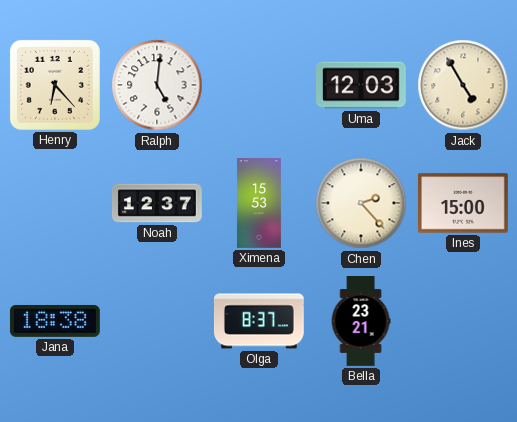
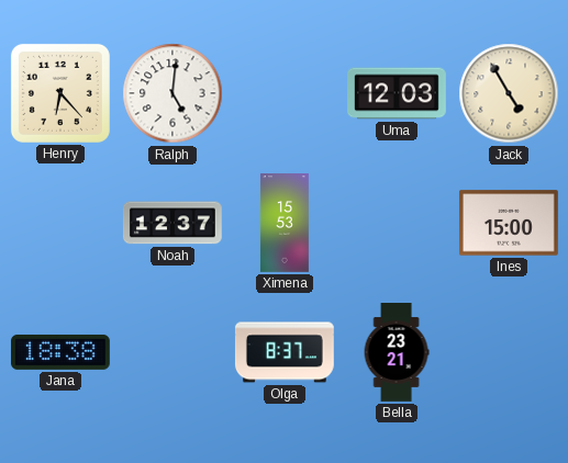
Chen: 2:23 -> none (361, 203)
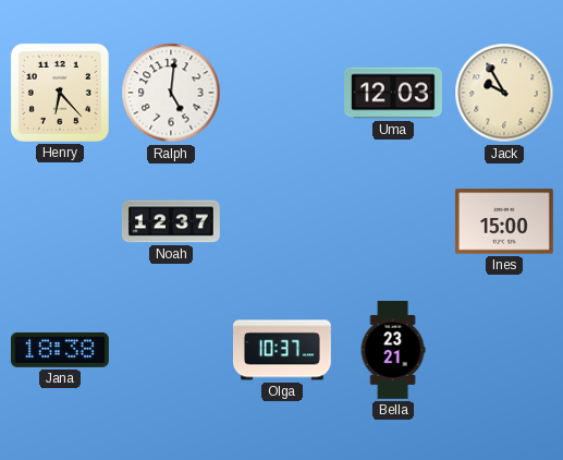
Jack: 4:55 -> 9:55 (504, 93)
Ximena: 15:53 -> none (285, 224)
Olga: 8:37 -> 10:37 (282, 350)
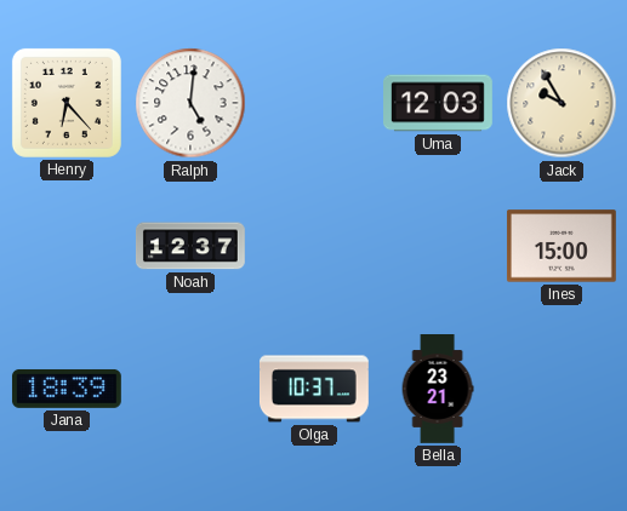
Jana: 18:38 -> 18:39 (67, 389)
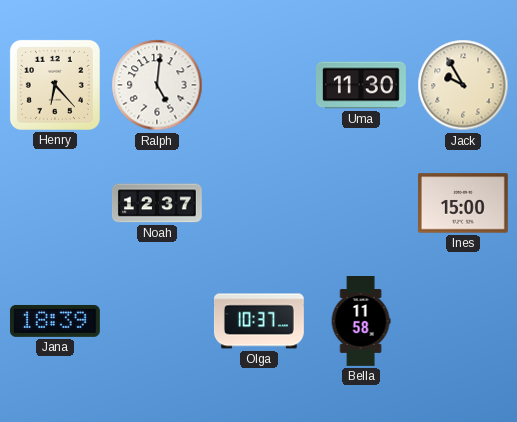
Uma: 12:03 -> 11:30 (362, 85)
Bella: 23:21 -> 11:58 (361, 322)
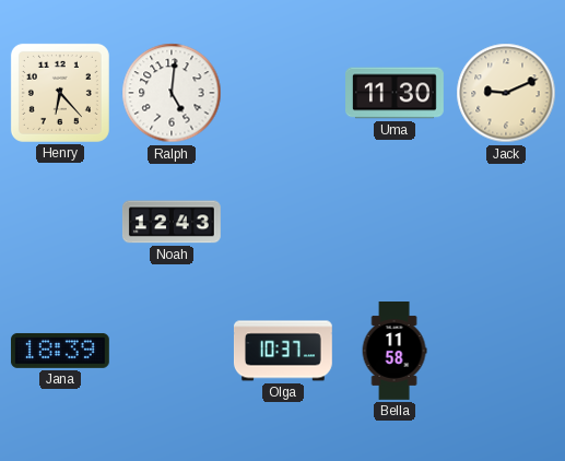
Jack: 9:55 -> 9:11 (506, 93)
Noah: 12:37 -> 12:43 (172, 222)
Ines: 15:00 -> none (463, 203)
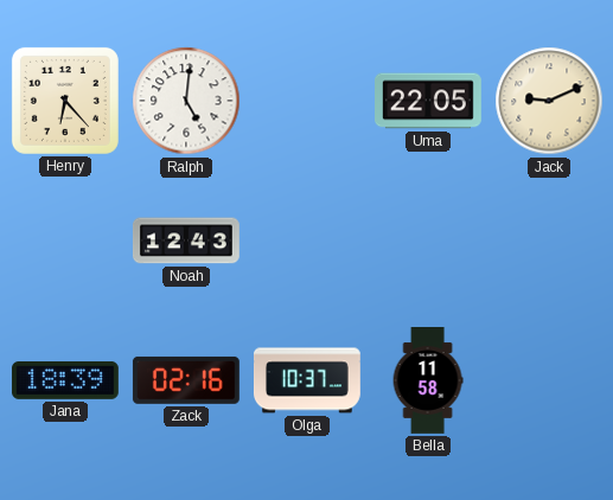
Uma: 11:30 -> 22:05 (429, 101)
Zack: none -> 02:16 (186, 380)
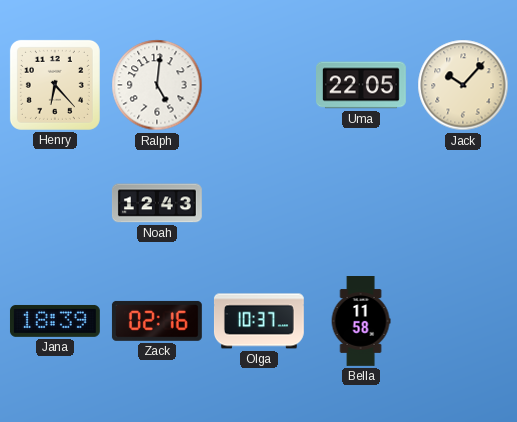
Jack: 9:11 -> 10:07 (463, 85)
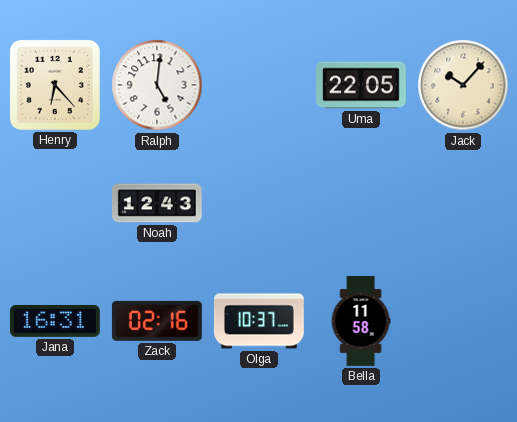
Jana: 18:39 -> 16:31 (55, 321)
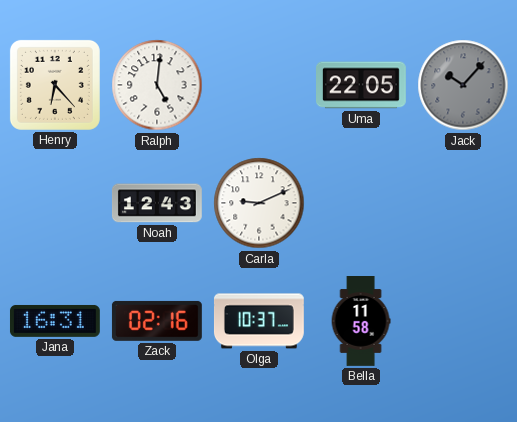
Jack dial: cream -> grey (463, 85)
Carla: none -> 9:11 (259, 203)
